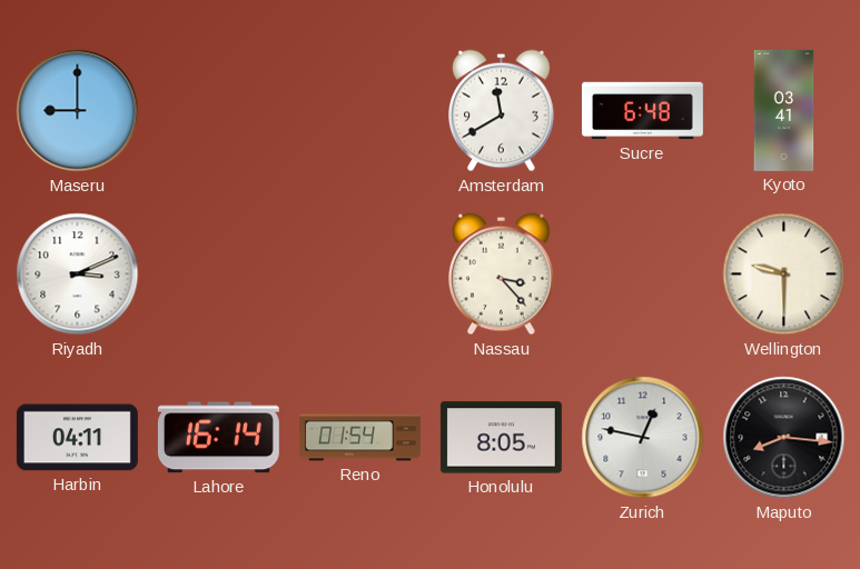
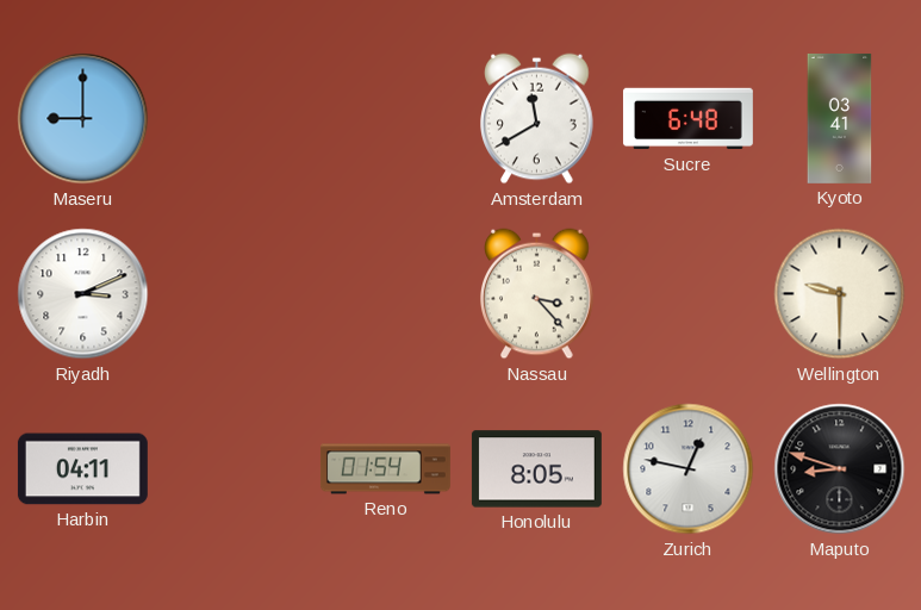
Lahore: 16:14 -> none (218, 438)
Maputo: 8:16 -> 8:48 (840, 469)
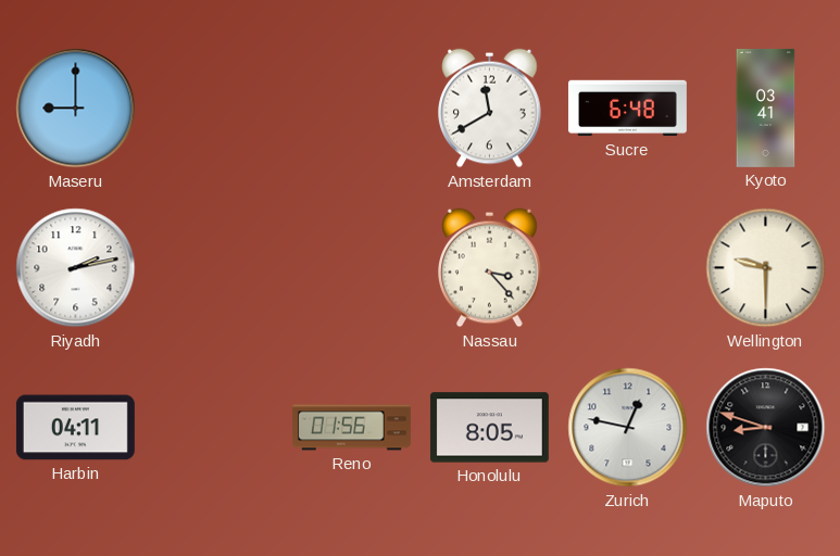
Riyadh: 3:11 -> 2:13 (76, 268)
Reno: 01:54 -> 01:56 (351, 428)
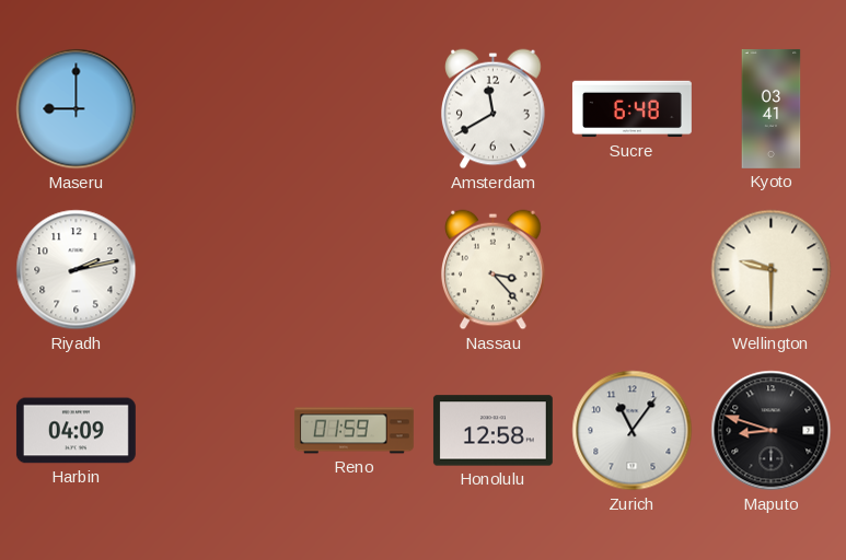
Harbin: 04:11 -> 04:09 (76, 431)
Reno: 01:56 -> 01:59 (354, 431)
Honolulu: 8:05 -> 12:58 (492, 431)
Zurich: 12:47 -> 11:06 (633, 431)
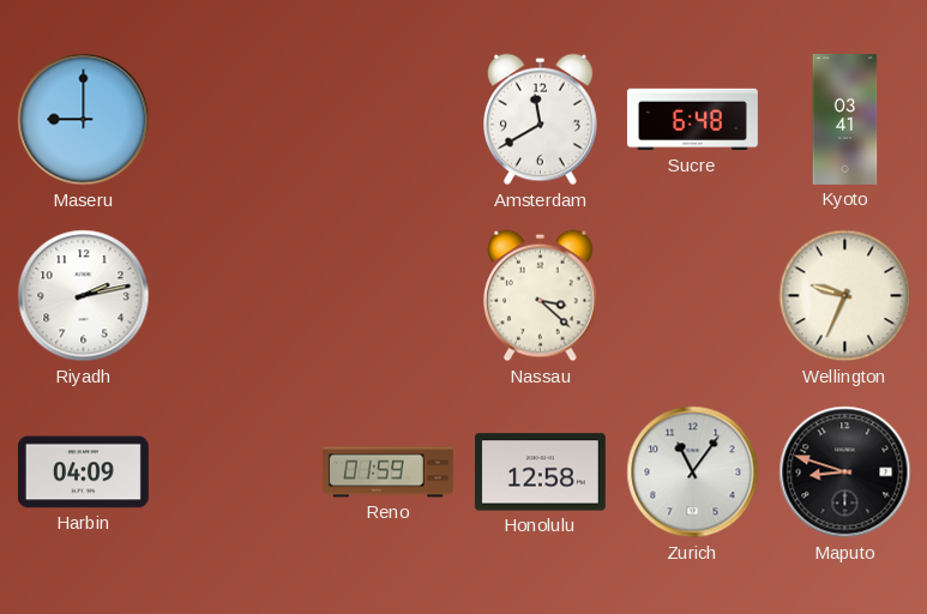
Nassau: 3:23 -> 3:22 (541, 296)
Wellington: 9:30 -> 9:34 (845, 296)
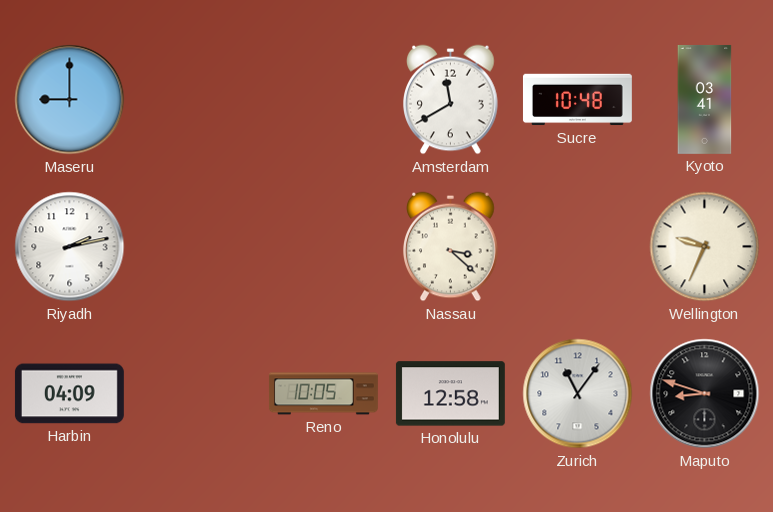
Sucre: 6:48 -> 10:48 (577, 100)
Reno: 01:59 -> 10:05 (323, 394)
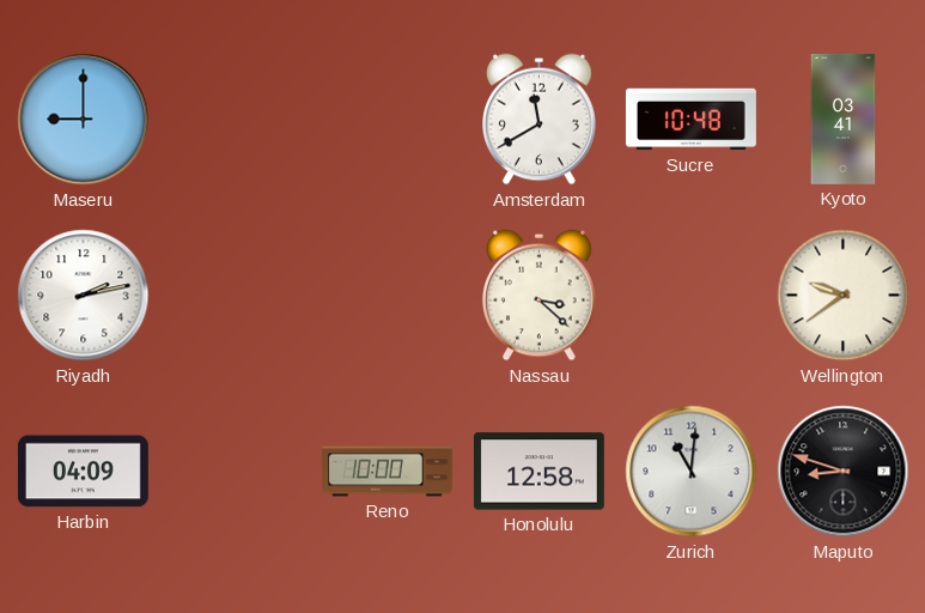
Wellington: 9:34 -> 9:39 (844, 296)
Reno: 10:05 -> 10:00 (387, 472)
Zurich: 11:06 -> 11:01 (692, 472)
